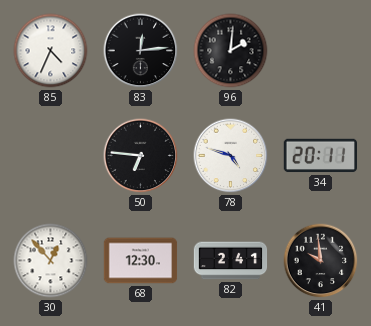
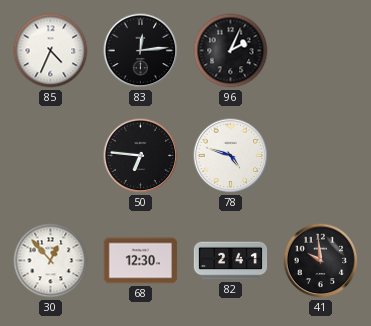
96: 2:01 -> 2:04 (231, 51)
34: 20:11 -> none (320, 156)
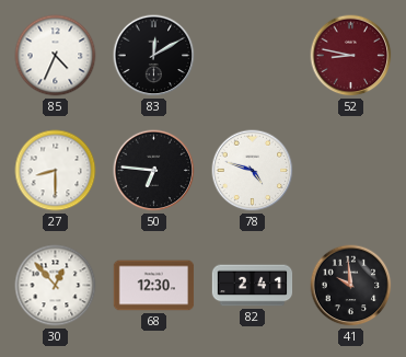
83: 12:14 -> 12:10 (154, 56)
96: 2:04 -> none (231, 51)
52: none -> 8:47 (351, 56)
27: none -> 8:30 (56, 171)
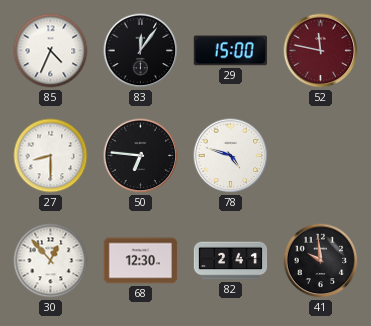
83: 12:10 -> 12:06 (141, 51)
29: none -> 15:00 (230, 51)
52: 8:47 -> 11:47 (321, 51)
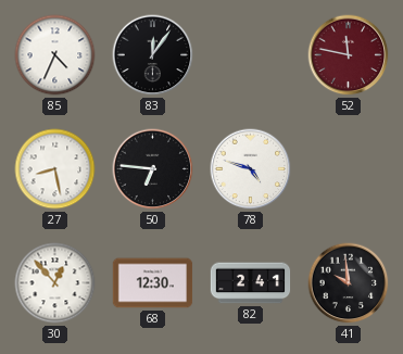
29: 15:00 -> none (230, 51)
27: 8:30 -> 8:28 (55, 169)
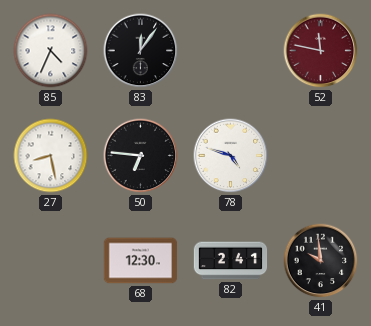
30: 12:53 -> none (55, 283)
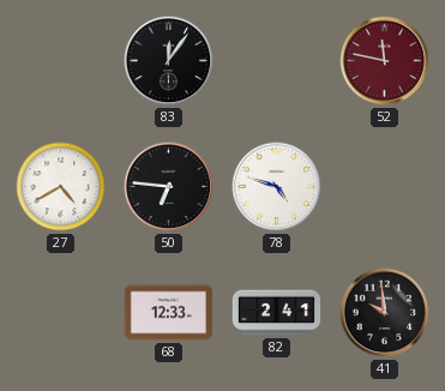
85: 4:34 -> none (51, 51)
27: 8:28 -> 4:40 (61, 187)
68: 12:30 -> 12:33 (169, 313)
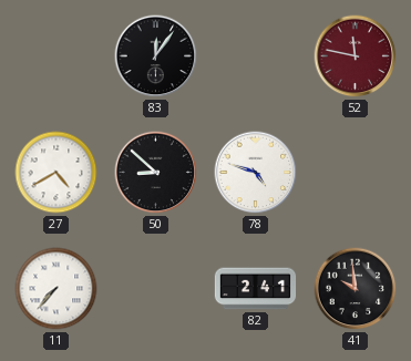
50: 6:46 -> 8:52 (156, 173)
11: none -> 7:37 (56, 289)
68: 12:33 -> none (169, 313)
